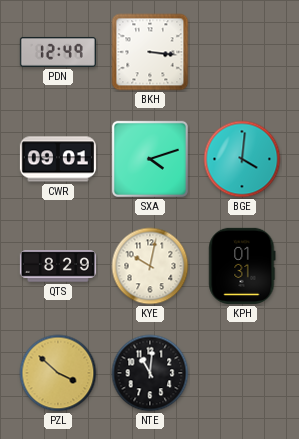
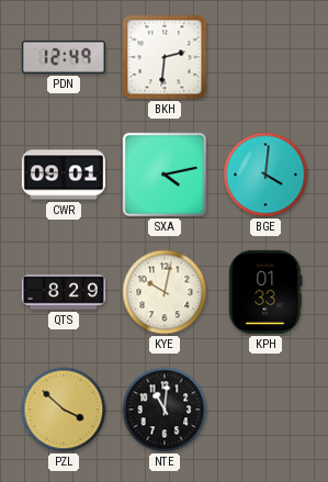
BKH: 3:16 -> 2:31 (165, 57)
SXA: 4:12 -> 4:13 (165, 175)
KPH: 01:31 -> 01:33 (265, 292)
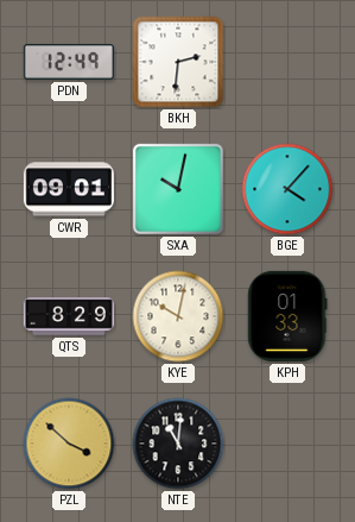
SXA: 4:13 -> 10:02 (178, 189)
BGE: 4:01 -> 4:07 (287, 189)
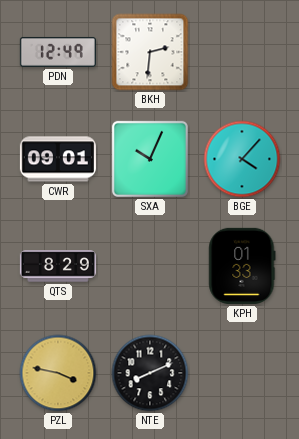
SXA: 10:02 -> 10:04 (150, 159)
KYE: 10:02 -> none (178, 316)
PZL: 3:52 -> 3:47 (58, 373)
NTE: 11:01 -> 8:11 (150, 373)
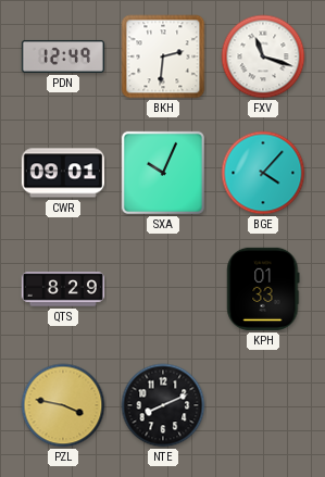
FXV: none -> 11:18 (263, 57)
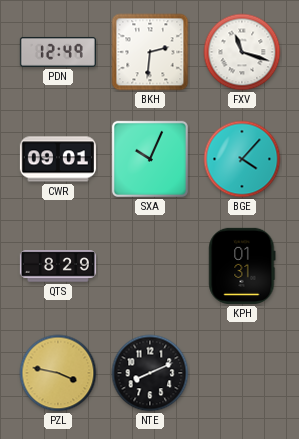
KPH: 01:33 -> 01:31 (242, 266)
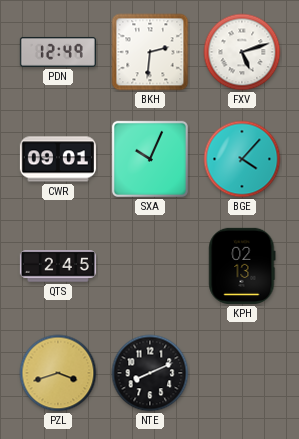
FXV: 11:18 -> 5:12 (242, 52)
QTS: 8:29 -> 2:45 (58, 266)
KPH: 01:31 -> 02:13 (242, 266)
PZL: 3:47 -> 3:42 (58, 373)
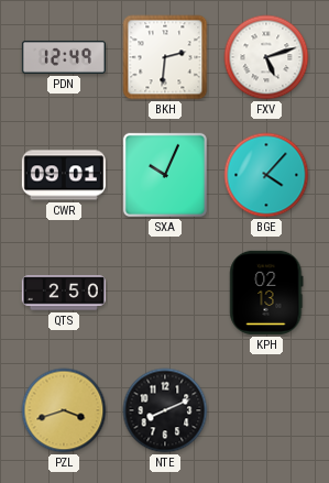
QTS: 2:45 -> 2:50 (64, 293)
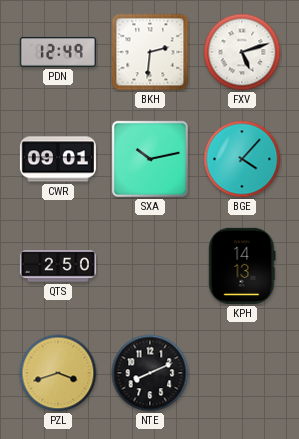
SXA: 10:04 -> 10:13 (150, 159)
KPH: 02:13 -> 14:13 (242, 266)
